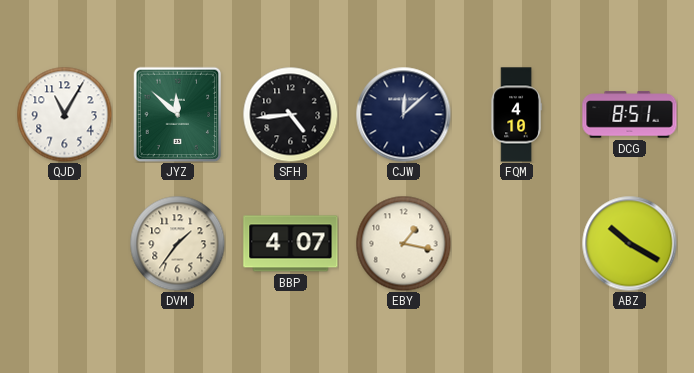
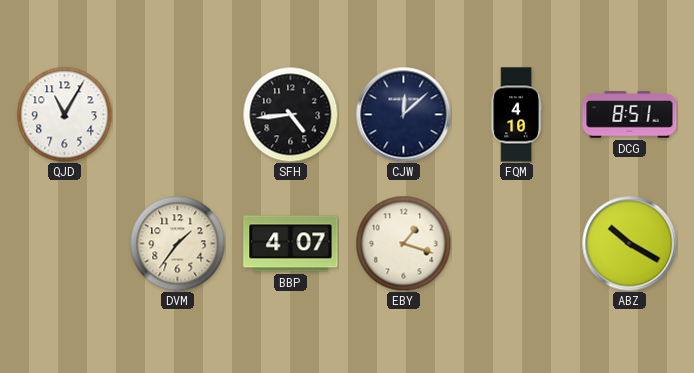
JYZ: 11:52 -> none (178, 114)
EBY: 1:17 -> 1:18 (403, 243)
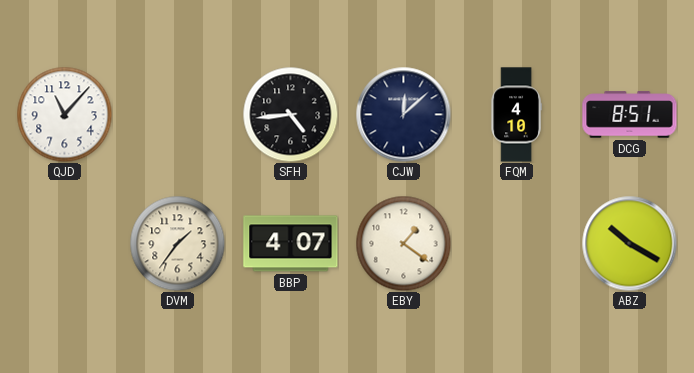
QJD: 11:05 -> 11:07 (64, 114)
EBY: 1:18 -> 1:21 (403, 243)
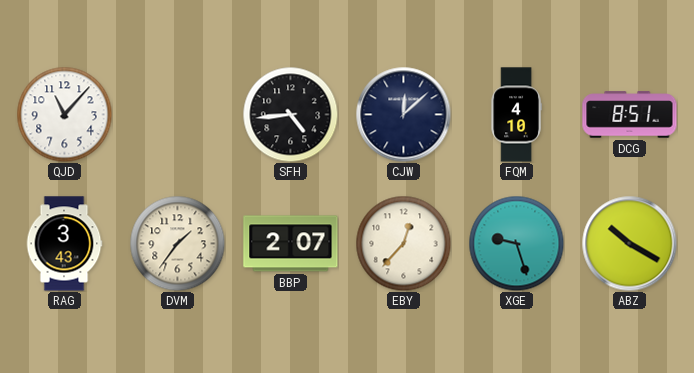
RAG: none -> 3:43 (64, 244)
BBP: 4:07 -> 2:07 (291, 244)
EBY: 1:21 -> 12:37 (403, 243)
XGE: none -> 9:27 (516, 243)
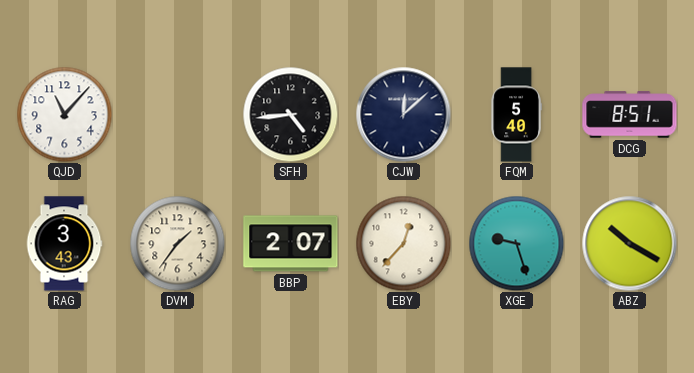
FQM: 4:10 -> 5:40 (516, 115)
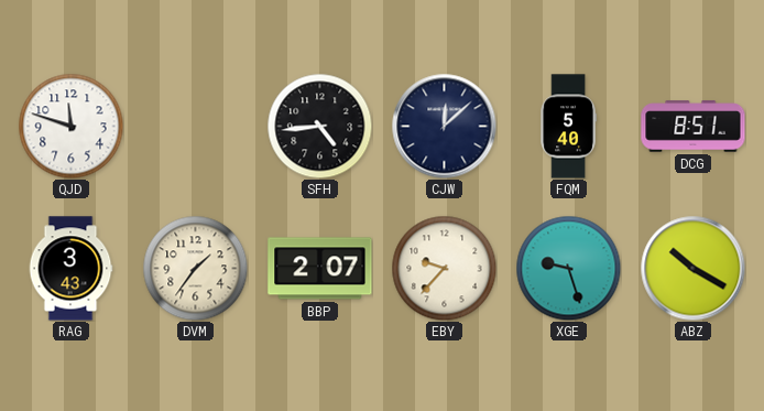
QJD: 11:07 -> 11:48 (70, 126)
EBY: 12:37 -> 9:37 (444, 268)
